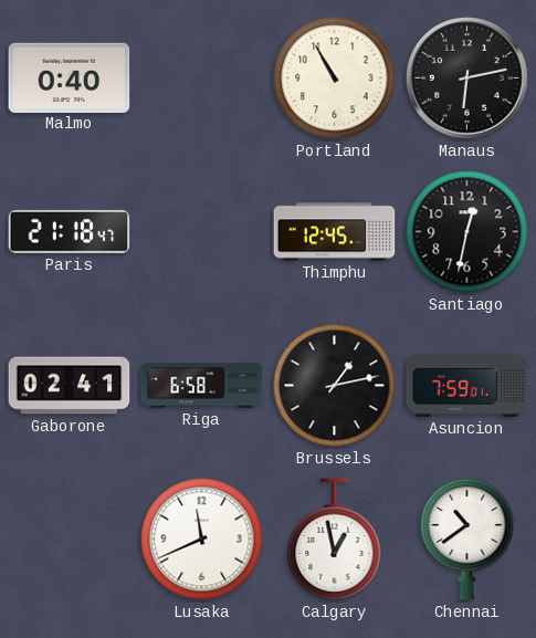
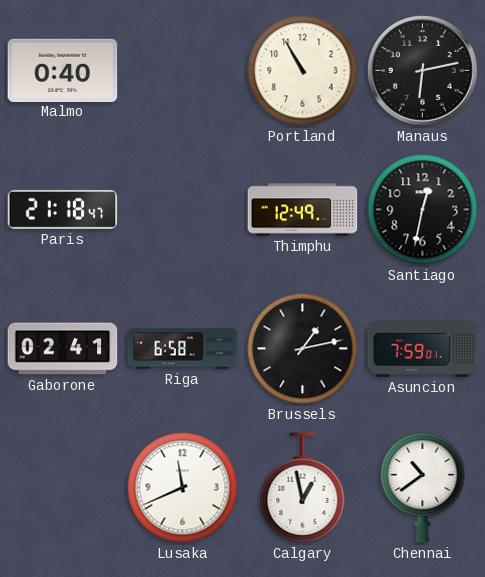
Thimphu: 12:45 -> 12:49 (303, 210)
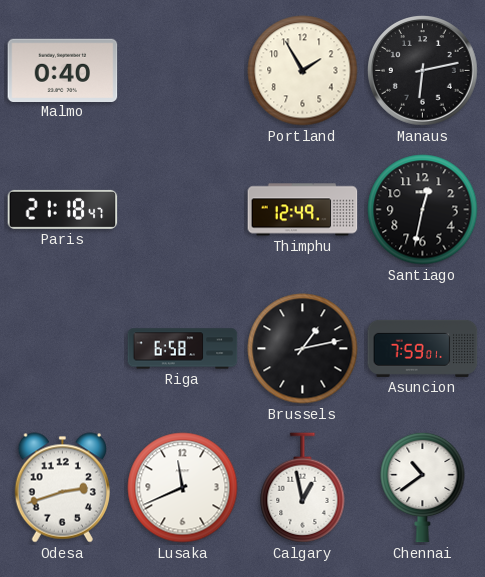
Portland: 10:55 -> 1:55 (303, 71)
Gaborone: 02:41 -> none (63, 349)
Odesa: none -> 2:42 (62, 488)
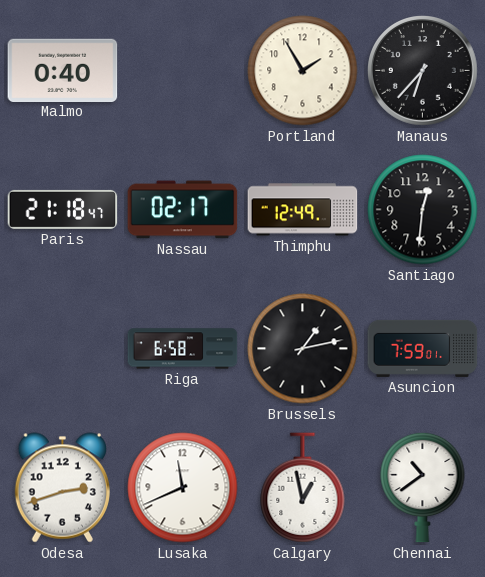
Manaus: 6:13 -> 6:37 (423, 71)
Nassau: none -> 02:17 (183, 210)
Santiago: 12:32 -> 12:31 (423, 210)
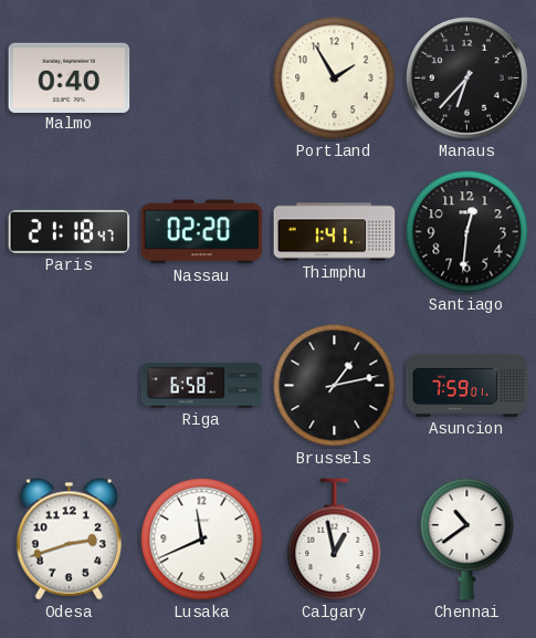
Nassau: 02:17 -> 02:20 (202, 232)
Thimphu: 12:49 -> 1:41 (335, 232)
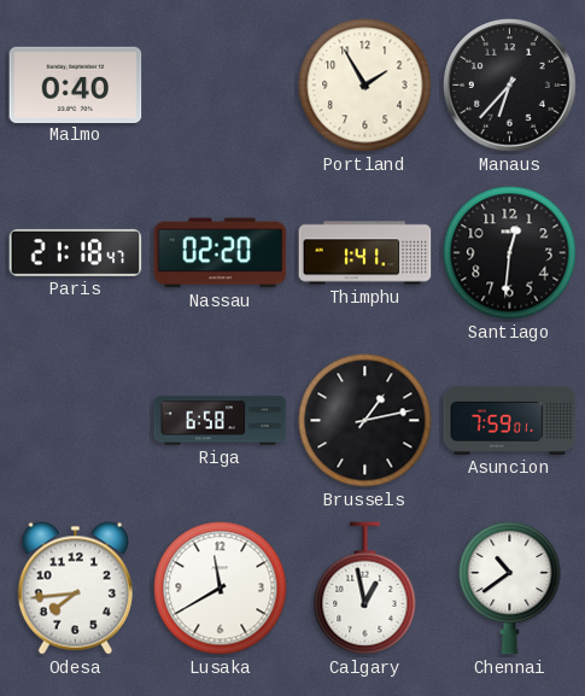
Odesa: 2:42 -> 7:44 (75, 589)
Lusaka: 11:41 -> 11:40 (221, 589)
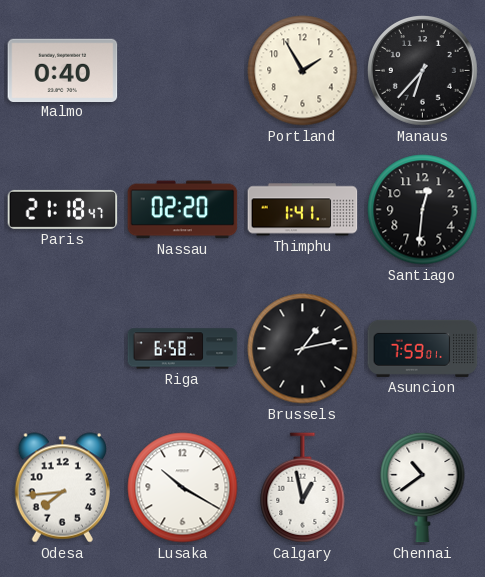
Lusaka: 11:40 -> 10:20 (183, 488)
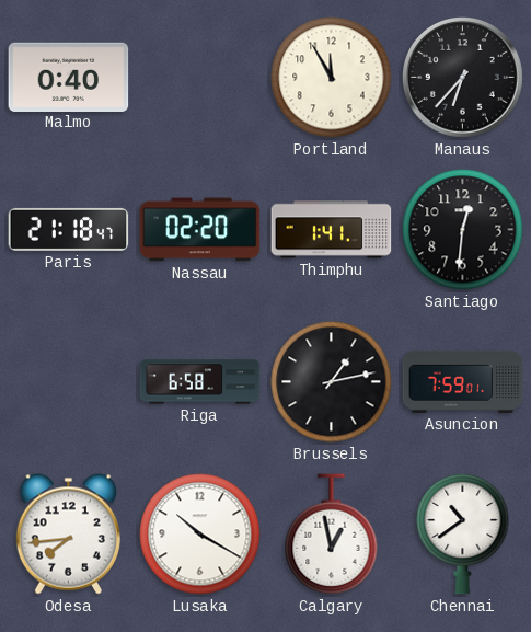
Portland: 1:55 -> 11:55 (332, 78)
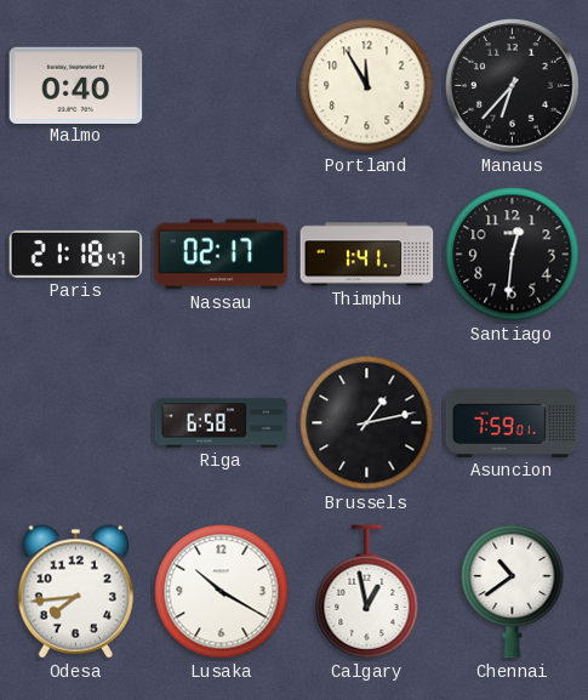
Nassau: 02:20 -> 02:17 (222, 255)
